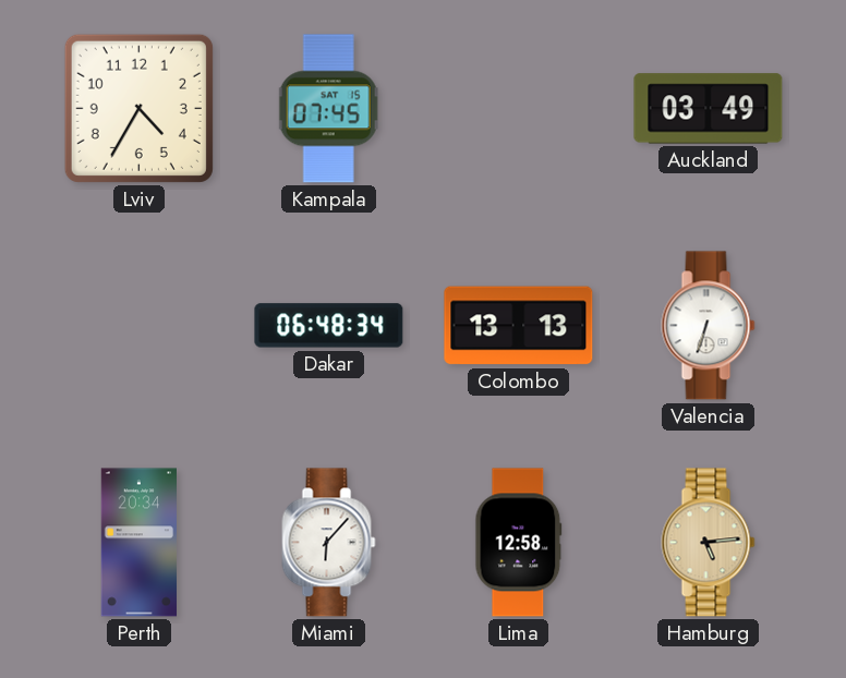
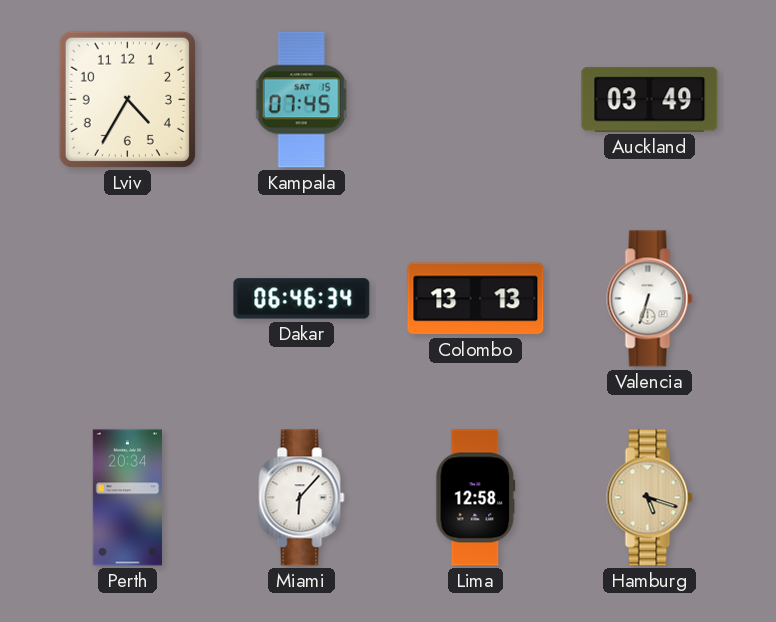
Dakar: 06:48 -> 06:46 (302, 299)
Hamburg: 5:14 -> 5:18 (650, 498)
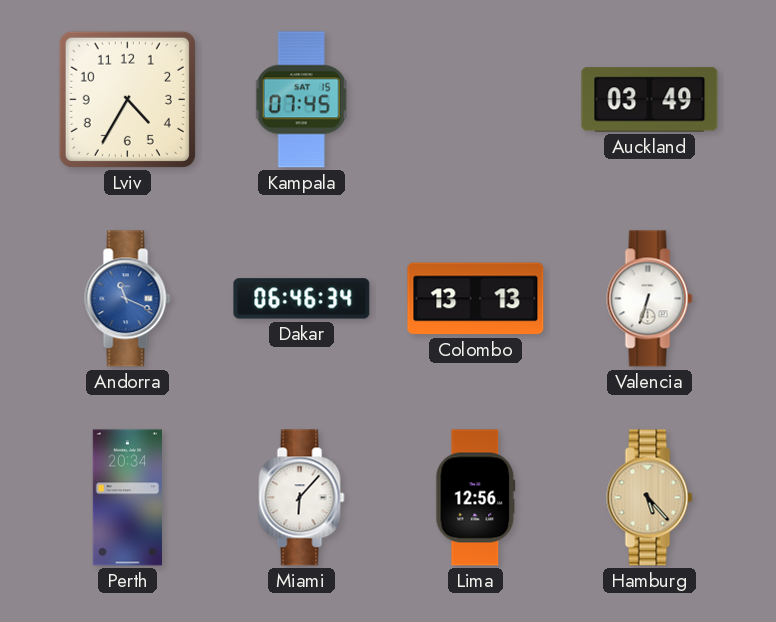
Andorra: none -> 11:19 (128, 299)
Lima: 12:58 -> 12:56 (476, 498)
Hamburg: 5:18 -> 5:23 (650, 498)
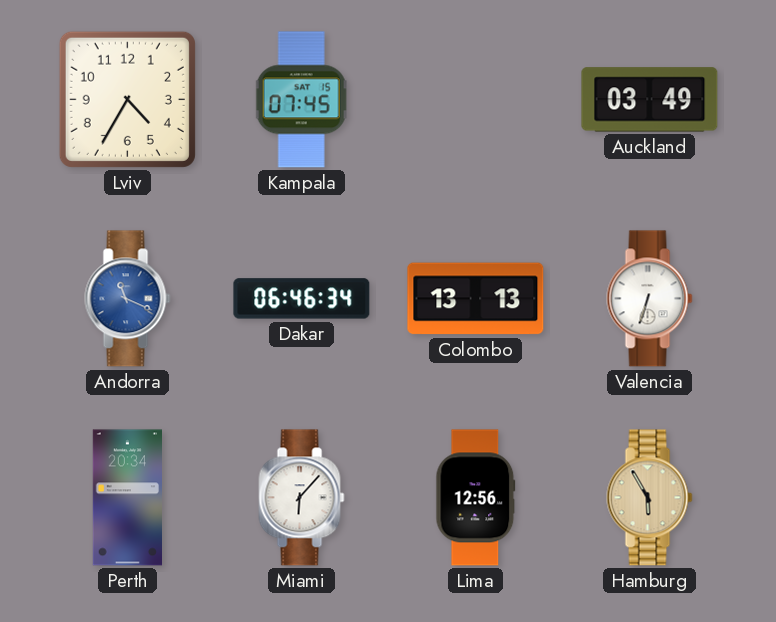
Hamburg: 5:23 -> 5:55 (650, 498)
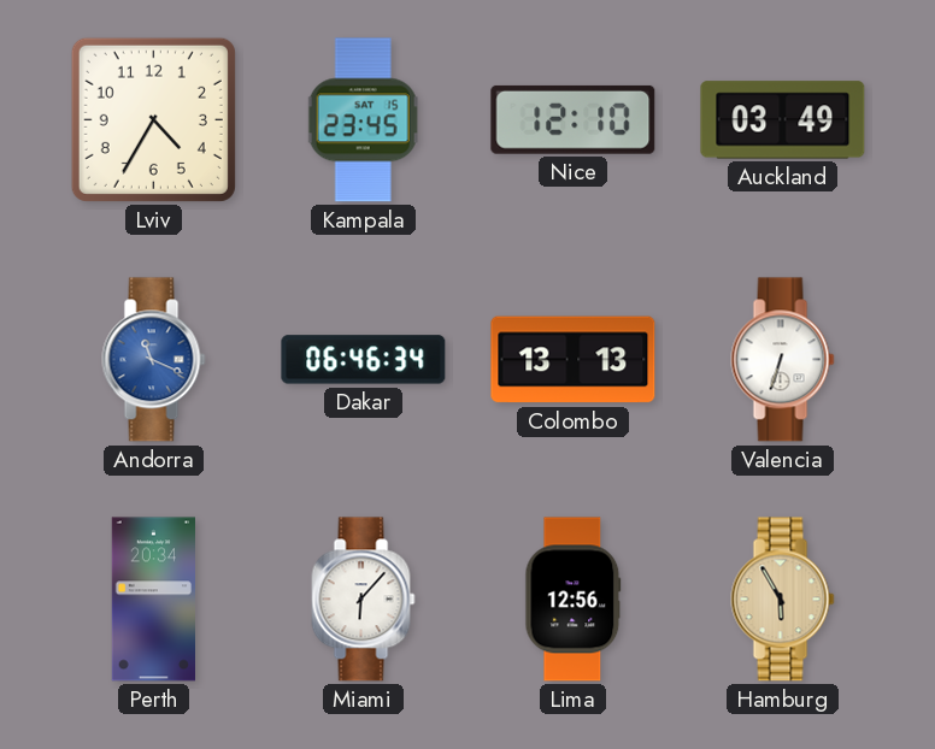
Kampala: 07:45 -> 23:45 (363, 120)
Nice: none -> 12:10 (574, 119)
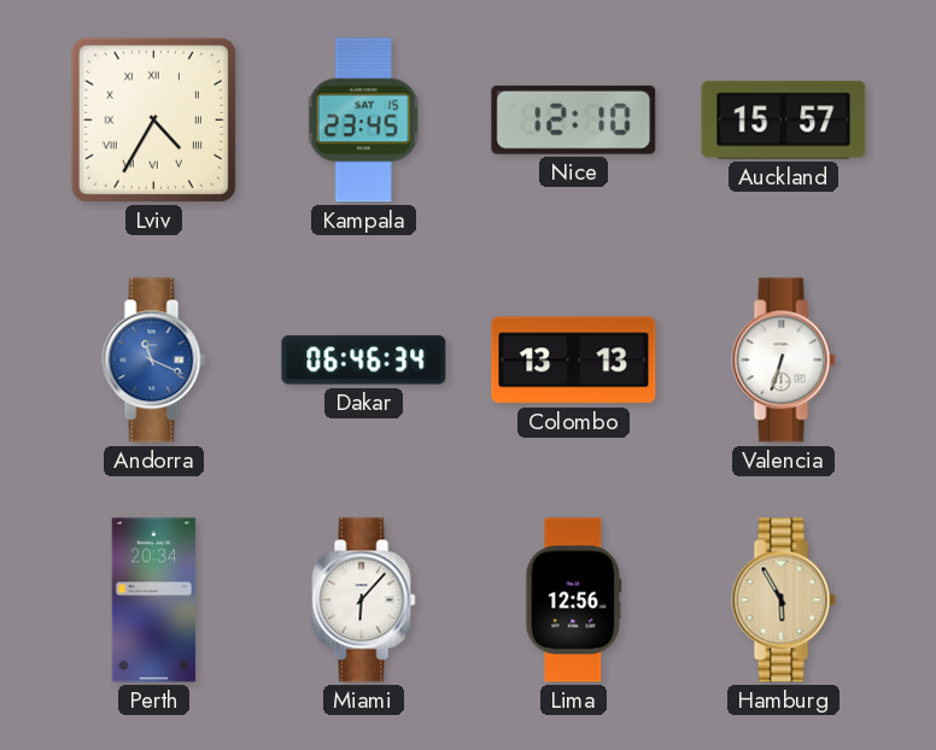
Lviv numerals: Arabic -> Roman (153, 119)
Auckland: 03:49 -> 15:57 (784, 121)
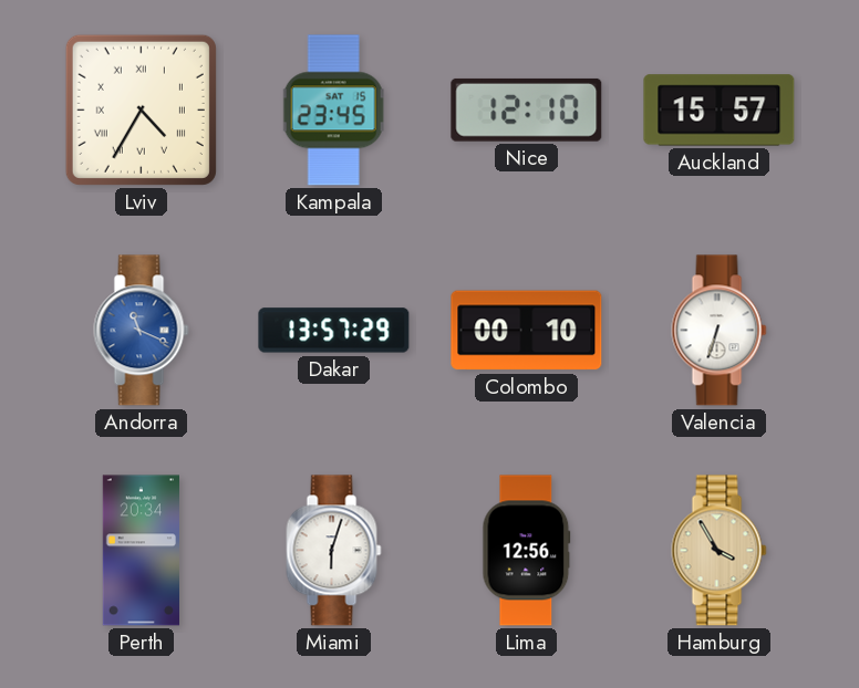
Dakar: 06:46 -> 13:57 (334, 331)
Colombo: 13:13 -> 00:10 (527, 331)
Miami: 6:07 -> 6:03 (334, 551)
Hamburg: 5:55 -> 3:55 (720, 551)
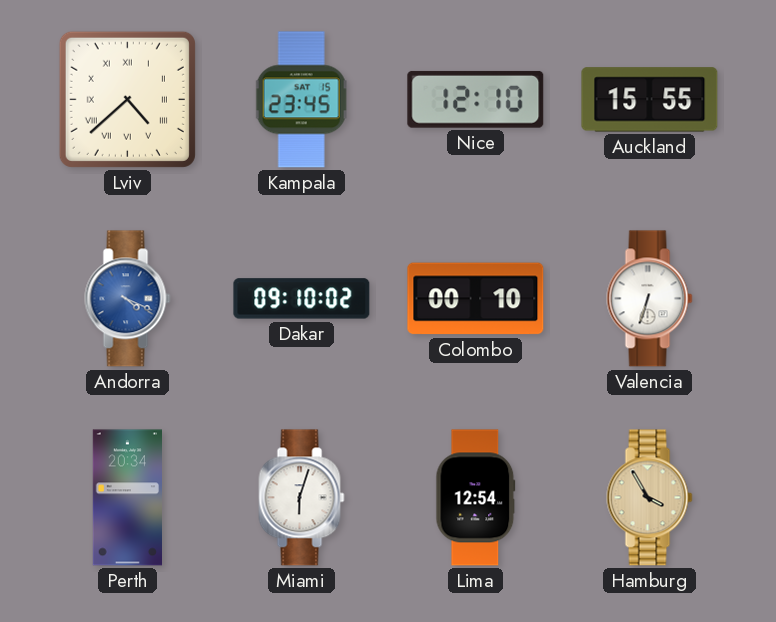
Lviv: 4:35 -> 4:38 (127, 99)
Auckland: 15:57 -> 15:55 (650, 100)
Andorra: 11:19 -> 4:19 (128, 299)
Dakar: 13:57 -> 09:10 (302, 299)
Lima: 12:56 -> 12:54 (476, 498)
